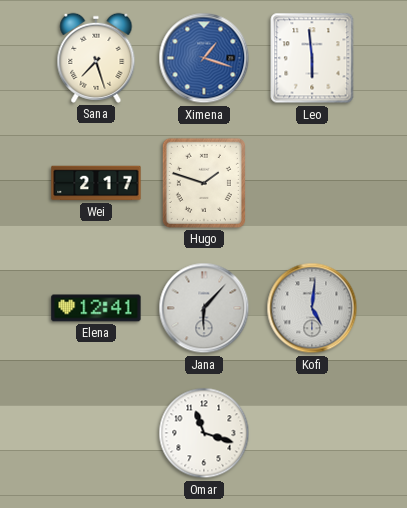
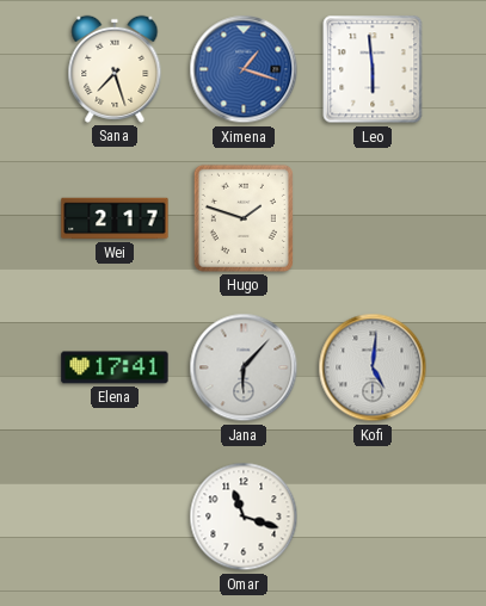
Elena: 12:41 -> 17:41 (115, 367)
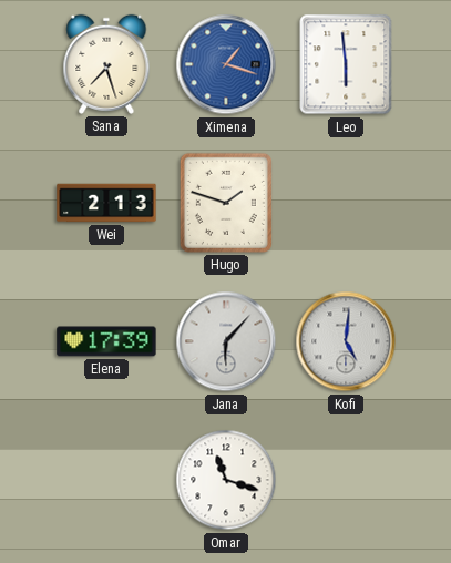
Wei: 2:17 -> 2:13 (106, 203)
Elena: 17:41 -> 17:39 (106, 341)
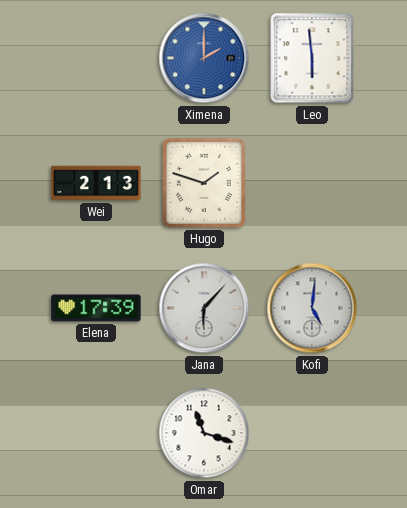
Sana: 7:27 -> none (106, 64)
Ximena: 1:18 -> 2:00 (204, 58)
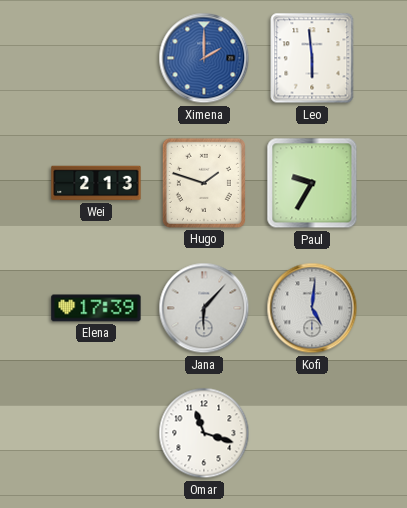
Paul: none -> 9:35 (312, 183)
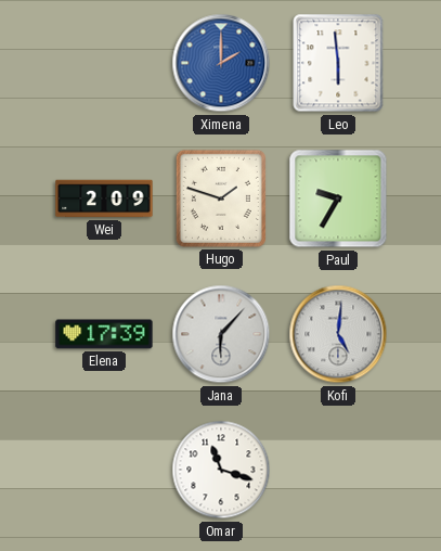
Wei: 2:13 -> 2:09 (104, 198)
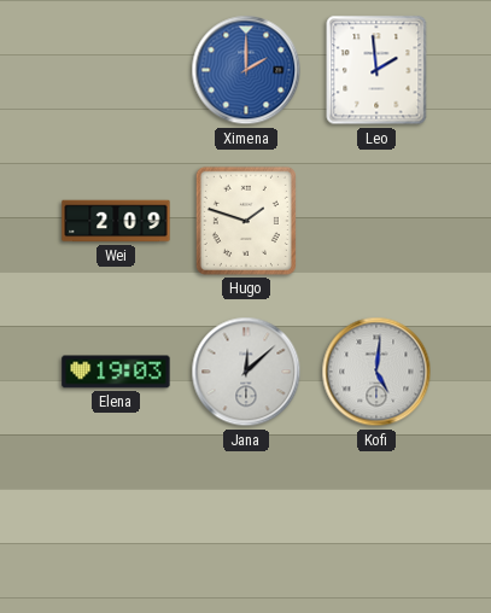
Leo: 5:59 -> 1:59 (376, 70)
Paul: 9:35 -> none (338, 198)
Elena: 17:39 -> 19:03 (116, 372)
Jana: 6:07 -> 12:08 (246, 372)
Omar: 11:18 -> none (221, 470)
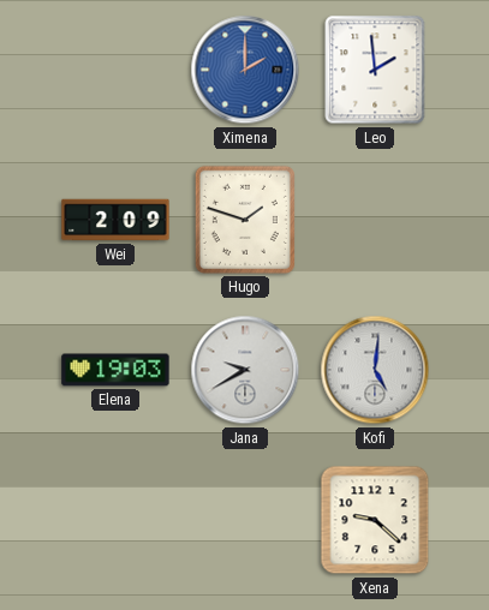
Jana: 12:08 -> 9:40 (245, 370)
Xena: none -> 9:22 (375, 520)
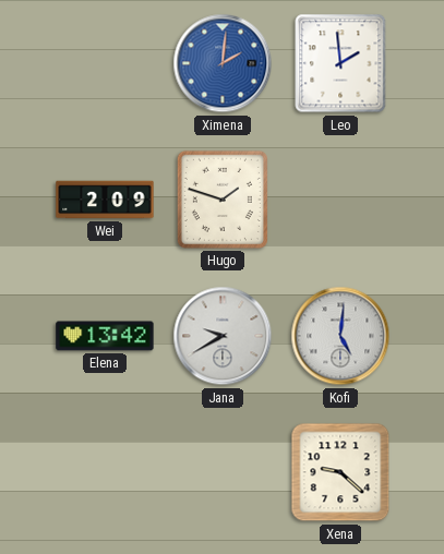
Ximena: 2:00 -> 2:01 (223, 63)
Elena: 19:03 -> 13:42 (105, 336)
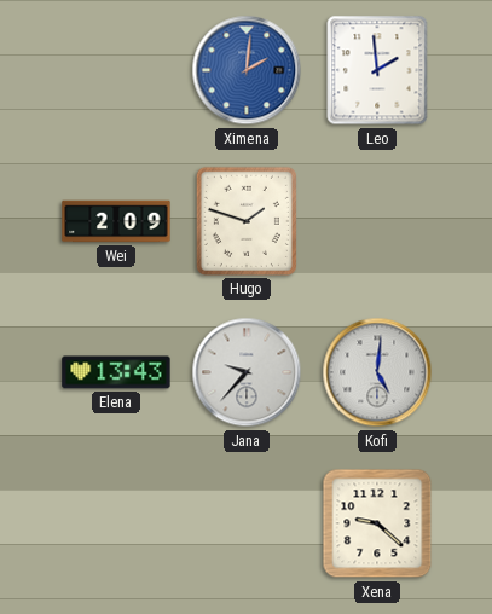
Elena: 13:42 -> 13:43 (116, 372)
Jana: 9:40 -> 9:37 (247, 372)
